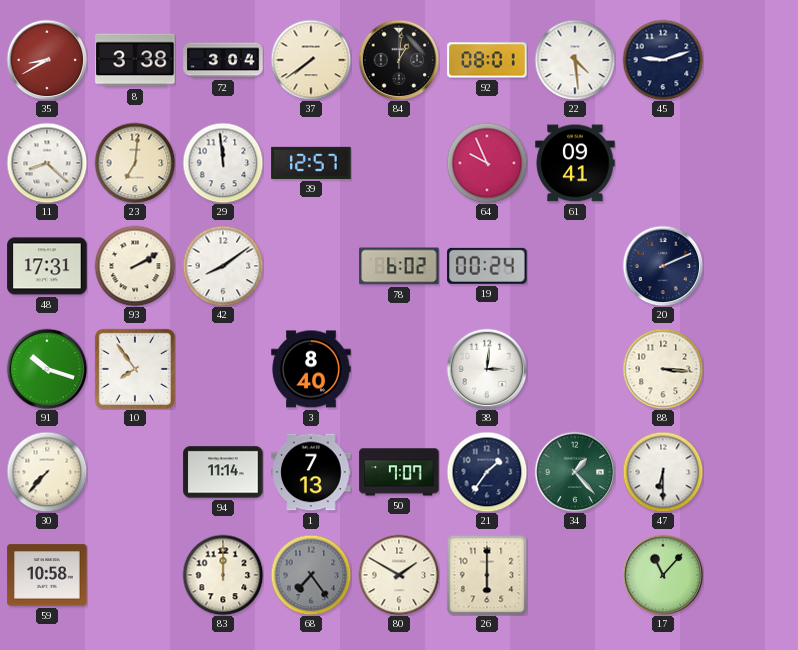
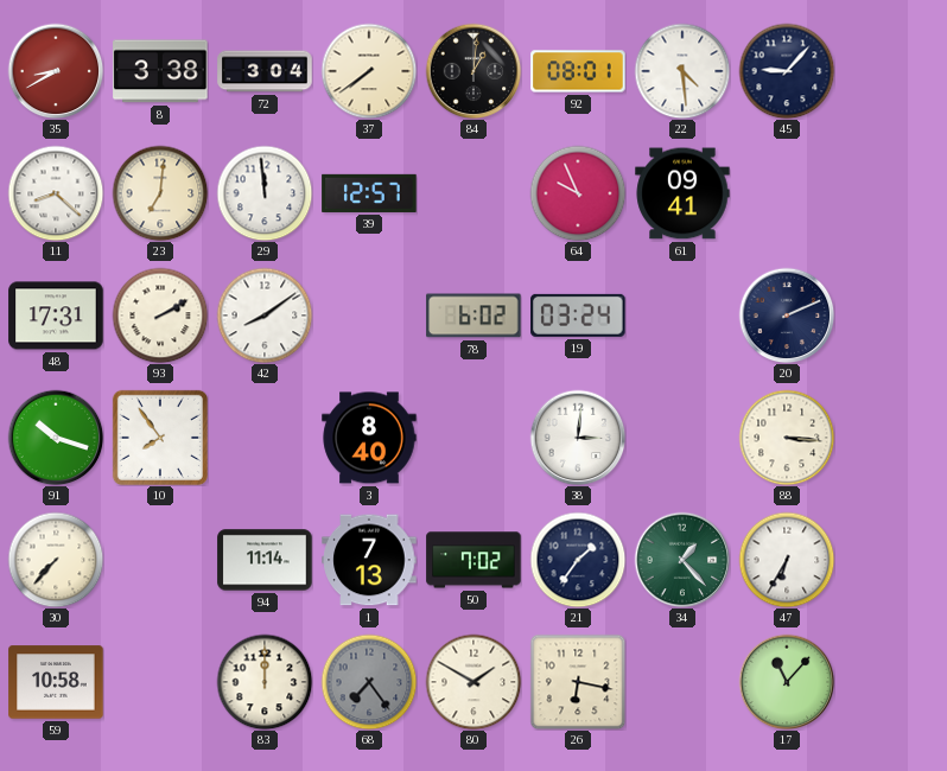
45: 9:12 -> 9:07 (787, 71)
19: 00:24 -> 03:24 (578, 316)
50: 7:07 -> 7:02 (474, 560)
47: 6:30 -> 6:35 (787, 560)
26: 6:00 -> 6:17 (578, 682)
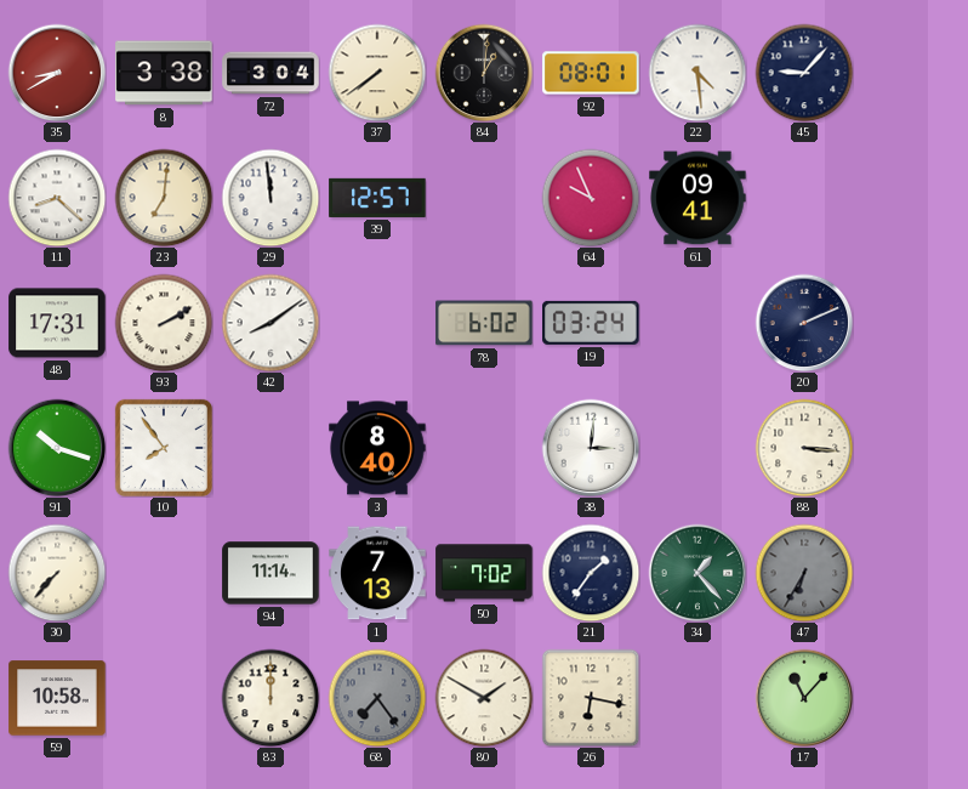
47 dial: white -> grey (804, 573)
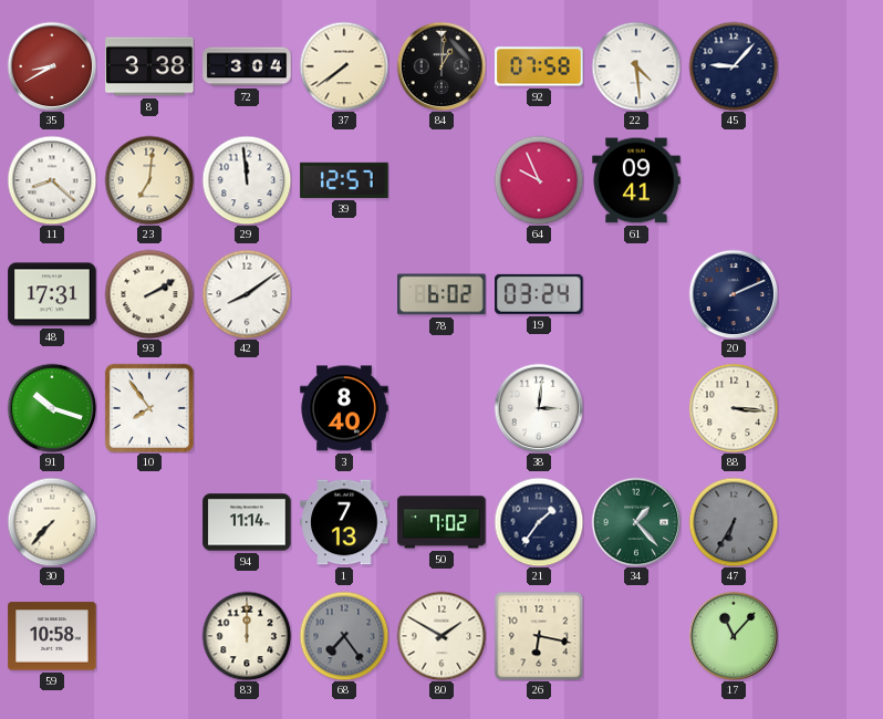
92: 08:01 -> 07:58 (539, 66)
